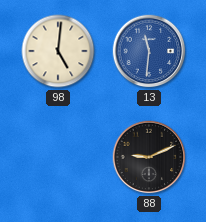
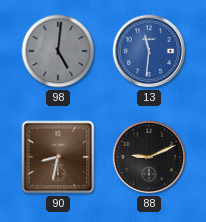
98 dial: cream -> grey (58, 51)
90: none -> 8:32 (58, 157)
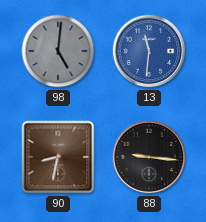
88: 9:11 -> 9:16 (149, 157)
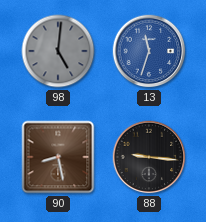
13: 11:31 -> 11:33 (149, 51)
90: 8:32 -> 8:28 (58, 157)
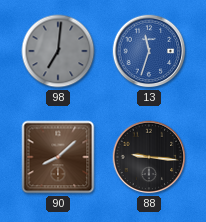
98: 5:01 -> 7:01 (58, 51)
90: 8:28 -> 8:08 (58, 157)
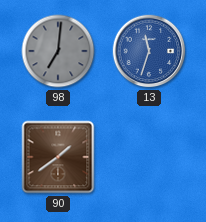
90: 8:08 -> 1:39 (58, 157)
88: 9:16 -> none (149, 157)
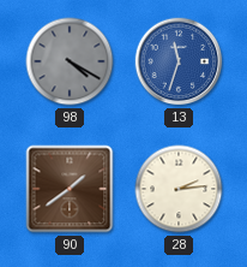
98: 7:01 -> 4:20 (70, 61)
28: none -> 2:14 (179, 189)
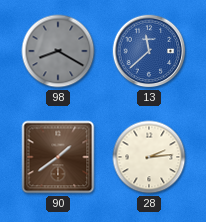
98: 4:20 -> 8:20 (58, 51)
13: 11:33 -> 11:38 (149, 51)
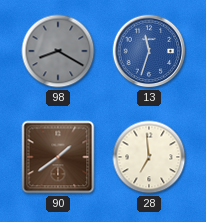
13: 11:38 -> 11:33 (149, 51)
28: 2:14 -> 6:59 (149, 157)
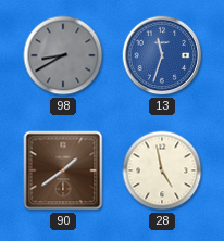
98: 8:20 -> 8:40 (63, 55)
28: 6:59 -> 4:58 (162, 170)
